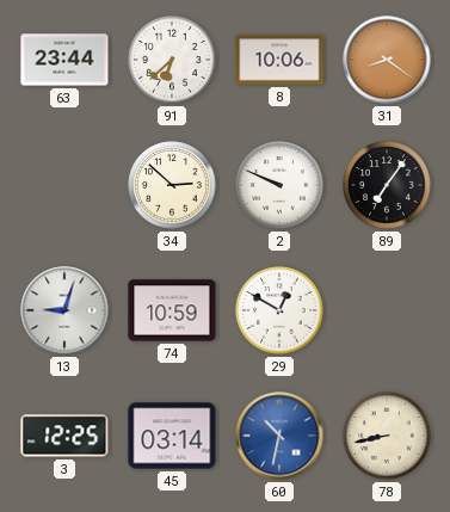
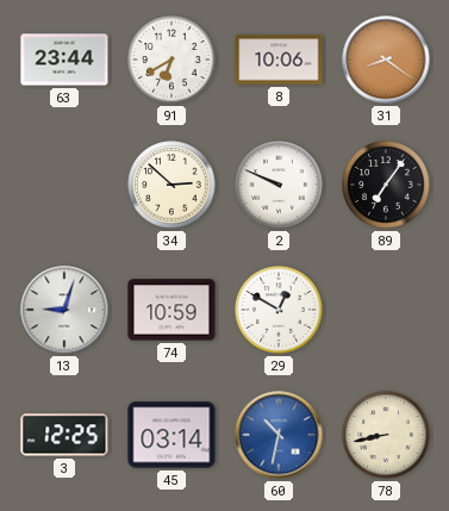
91: 6:38 -> 6:40 (172, 60)
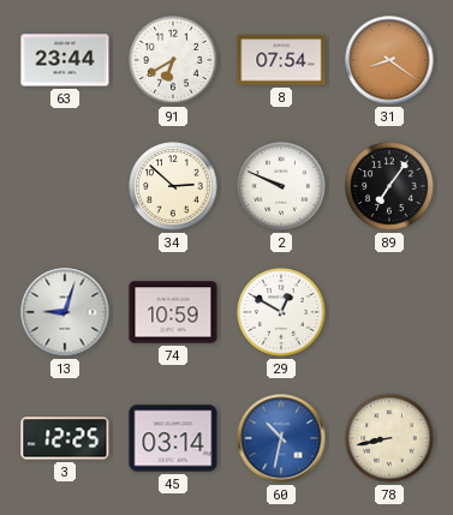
8: 10:06 -> 07:54 (281, 60)
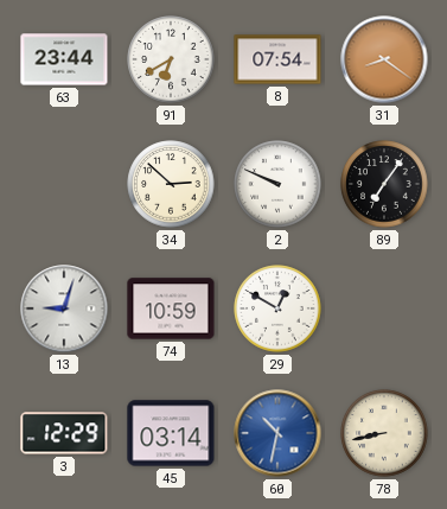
3: 12:25 -> 12:29 (64, 433)
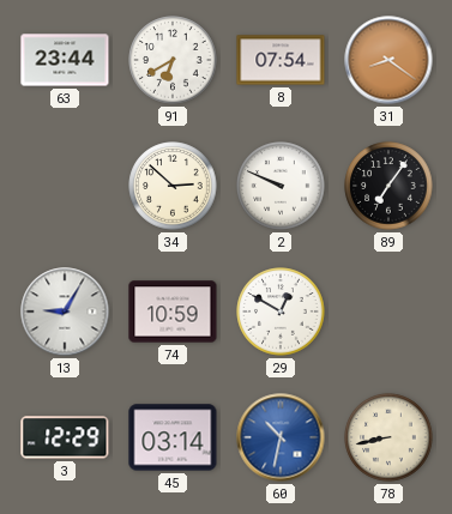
13: 9:03 -> 9:05 (65, 312)
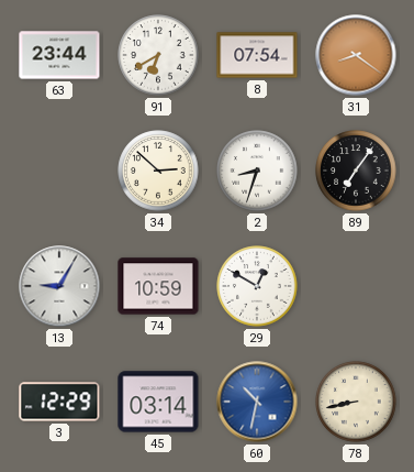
2: 9:49 -> 8:33 (257, 171)
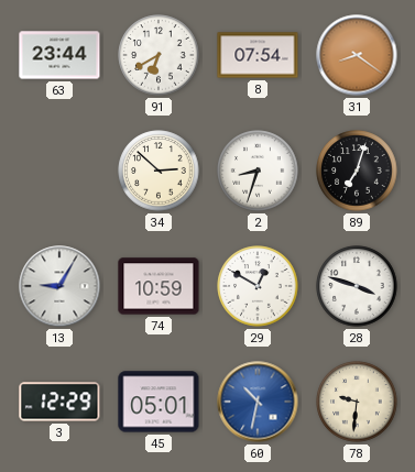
89: 7:06 -> 7:03 (357, 171)
28: none -> 3:48 (357, 286)
45: 03:14 -> 05:01 (159, 402)
78: 8:43 -> 9:31 (357, 402)
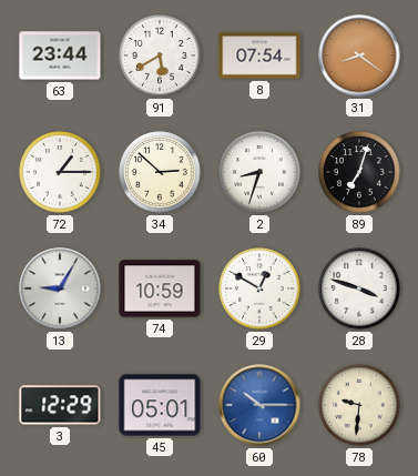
91: 6:40 -> 5:40 (160, 55)
72: none -> 1:15 (60, 172)
60: 10:32 -> 10:15 (259, 405)
